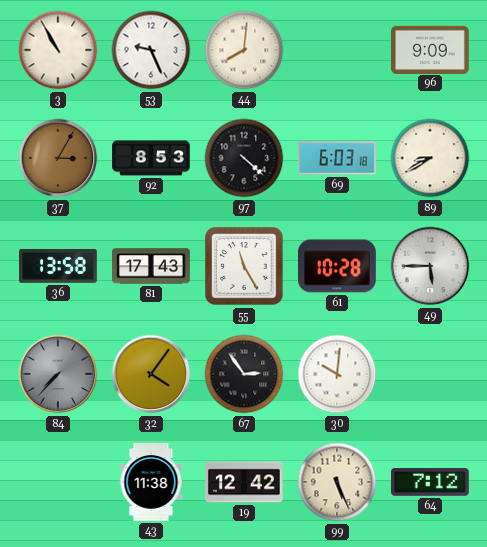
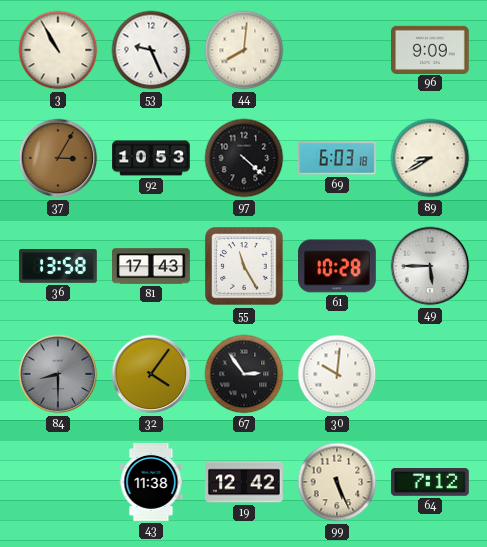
92: 8:53 -> 10:53 (151, 158)
84: 7:37 -> 8:30 (58, 374)
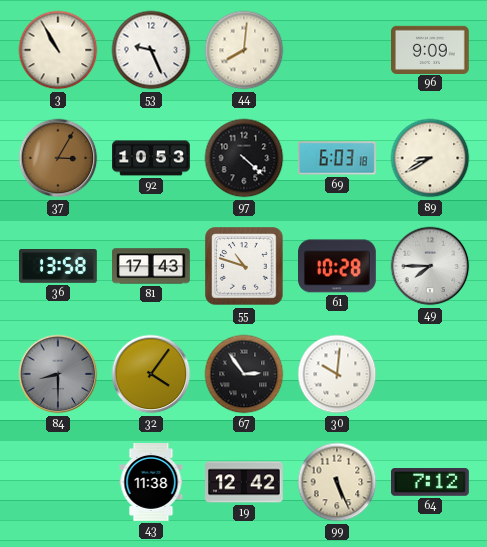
55: 11:25 -> 10:48 (244, 266)
49: 5:45 -> 7:45 (430, 266)
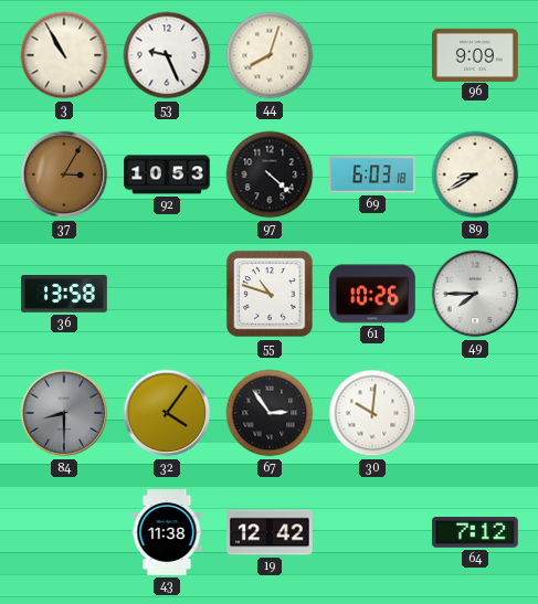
44: 8:01 -> 8:03 (270, 55)
81: 17:43 -> none (152, 266)
61: 10:28 -> 10:26 (373, 294)
99: 5:26 -> none (337, 482)
